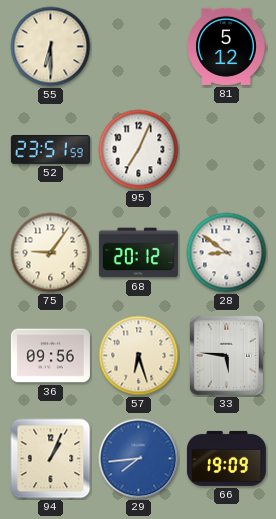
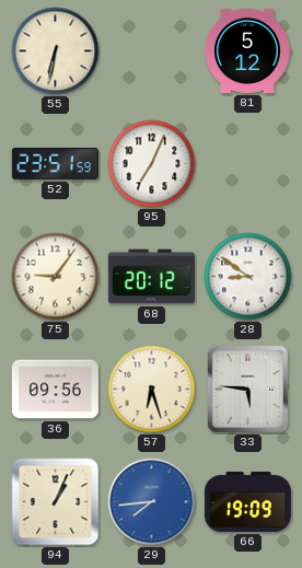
55: 6:30 -> 6:32 (56, 51)
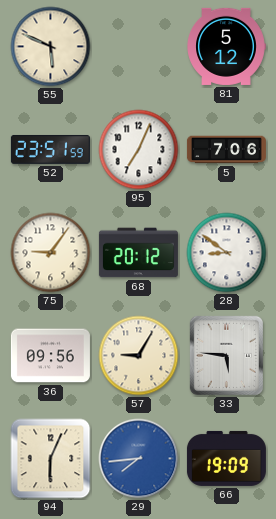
55: 6:32 -> 5:49 (51, 47)
5: none -> 7:06 (226, 150)
57: 6:27 -> 9:05 (139, 356)
94: 1:04 -> 6:04 (51, 459)
